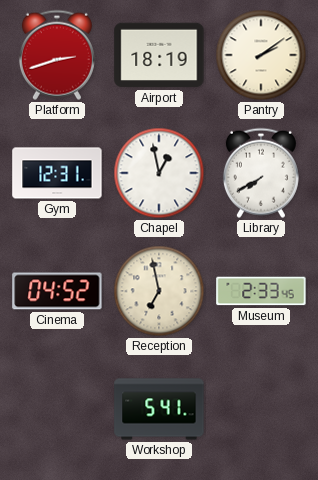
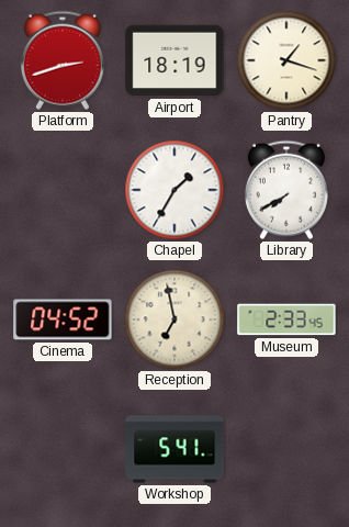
Pantry: 2:09 -> 1:18 (286, 60)
Gym: 12:31 -> none (57, 173)
Chapel: 12:58 -> 1:35 (174, 190)
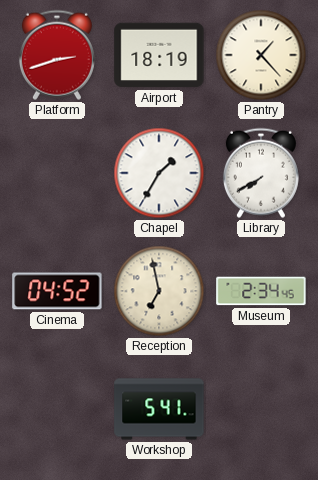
Pantry: 1:18 -> 1:23 (261, 55)
Museum: 2:33 -> 2:34 (261, 291)
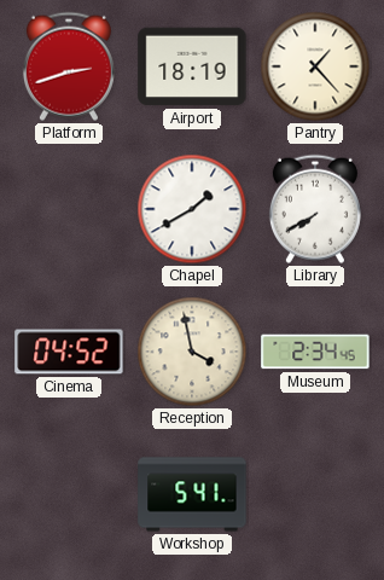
Chapel: 1:35 -> 1:40 (192, 209)
Reception: 6:58 -> 3:58 (192, 352)
